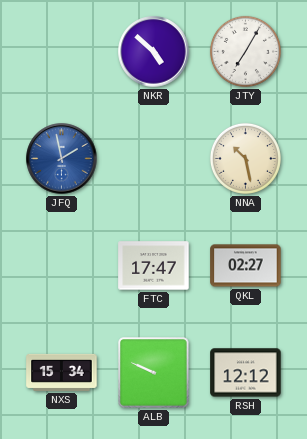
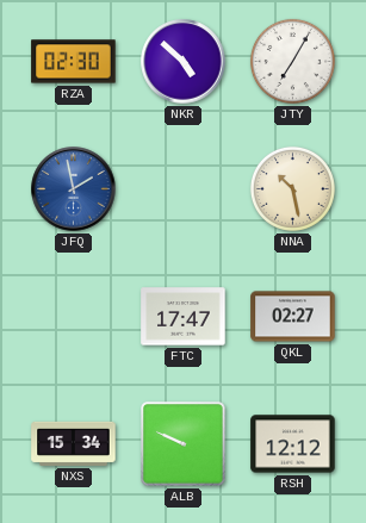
RZA: none -> 02:30 (74, 62)
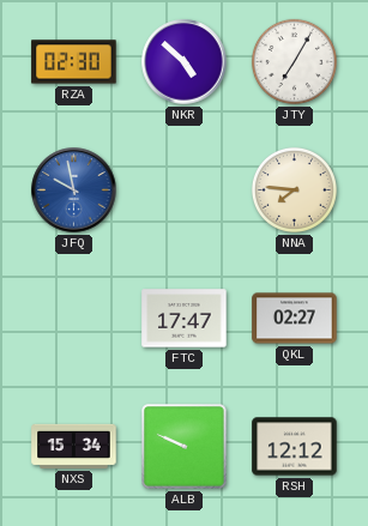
JFQ: 1:58 -> 9:58 (74, 191)
NNA: 10:28 -> 7:46 (294, 189)
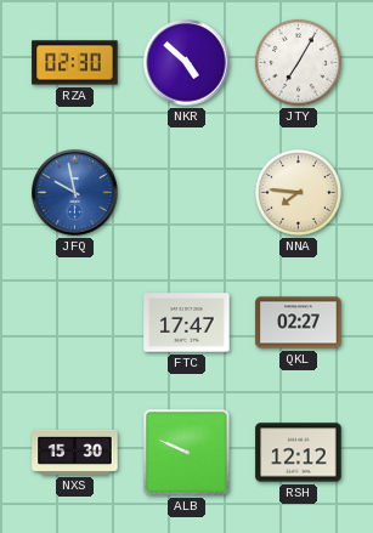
NXS: 15:34 -> 15:30 (75, 452)
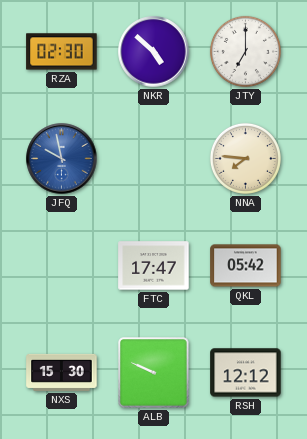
JTY: 7:05 -> 7:00 (245, 51)
QKL: 02:27 -> 05:42 (246, 266)
